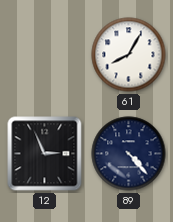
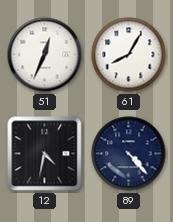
51: none -> 12:34 (45, 55)
12: 2:56 -> 4:32 (45, 154)
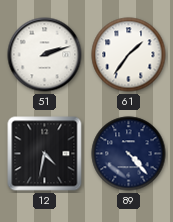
51: 12:34 -> 2:12 (45, 55)
61: 8:05 -> 1:36 (129, 55)
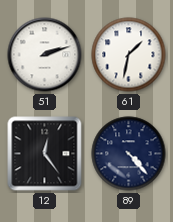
61: 1:36 -> 1:32 (129, 55)
12: 4:32 -> 12:24 (45, 154)
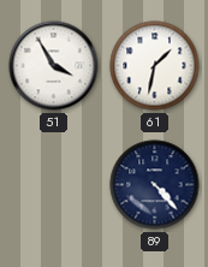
51: 2:12 -> 3:55 (54, 66)
12: 12:24 -> none (45, 154)
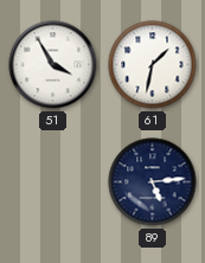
89: 4:23 -> 5:14 (153, 182)
